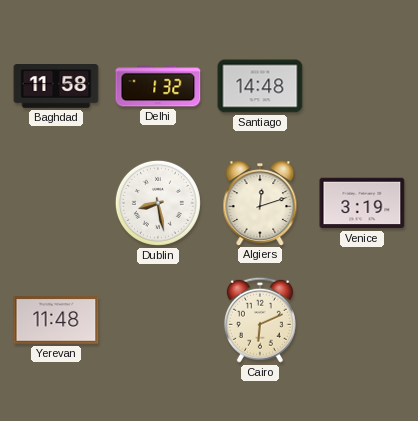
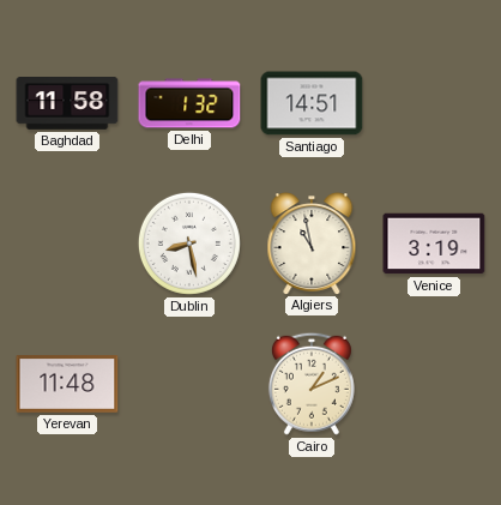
Santiago: 14:48 -> 14:51 (312, 103)
Algiers: 12:12 -> 10:58 (312, 244)
Cairo: 6:11 -> 1:11 (312, 384)
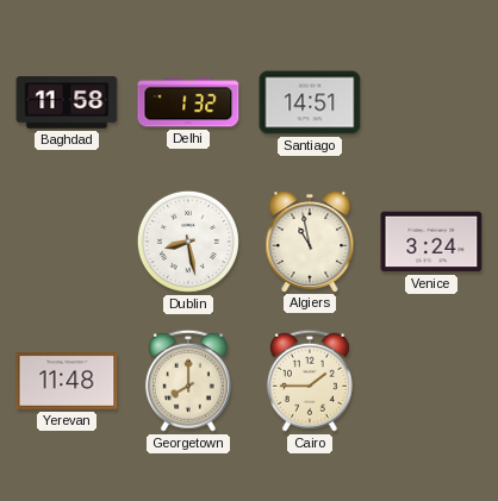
Venice: 3:19 -> 3:24 (431, 242)
Georgetown: none -> 8:00 (188, 381)
Cairo: 1:11 -> 1:45 (310, 381)
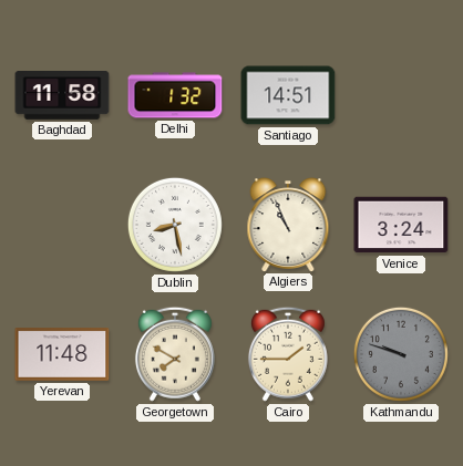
Algiers: 10:58 -> 10:56 (288, 225)
Georgetown: 8:00 -> 7:50 (175, 354)
Kathmandu: none -> 9:48 (401, 354)
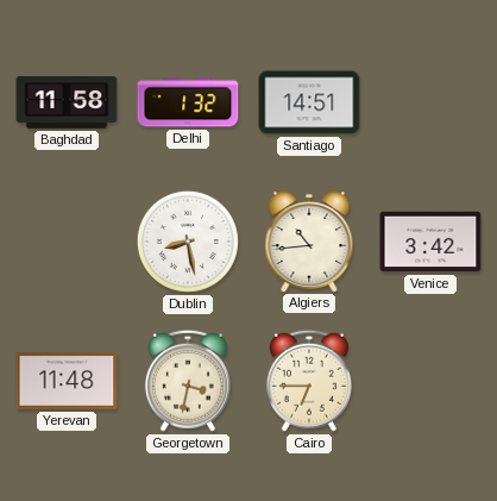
Algiers: 10:56 -> 10:44 (309, 242)
Venice: 3:24 -> 3:42 (430, 242)
Georgetown: 7:50 -> 3:32 (188, 381)
Cairo: 1:45 -> 6:45 (309, 381)
Kathmandu: 9:48 -> none (401, 354)
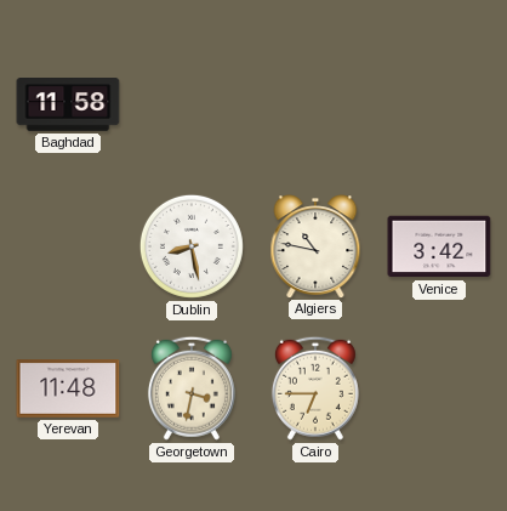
Delhi: 1:32 -> none (188, 102)
Santiago: 14:51 -> none (309, 102)
Algiers: 10:44 -> 10:47 (315, 246)
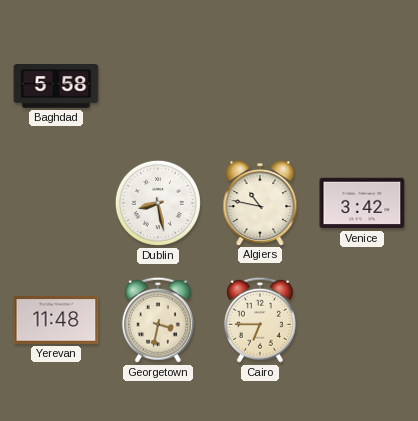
Baghdad: 11:58 -> 5:58 (56, 86)
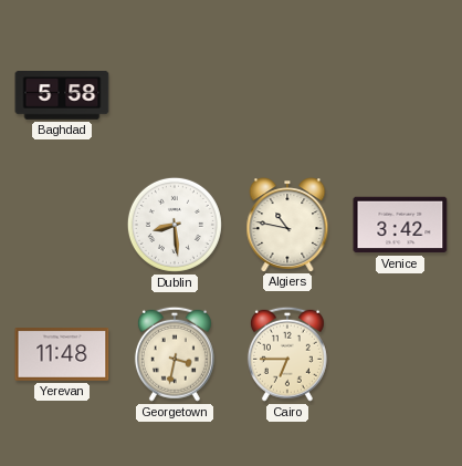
Dublin: 8:28 -> 8:29 (175, 225)
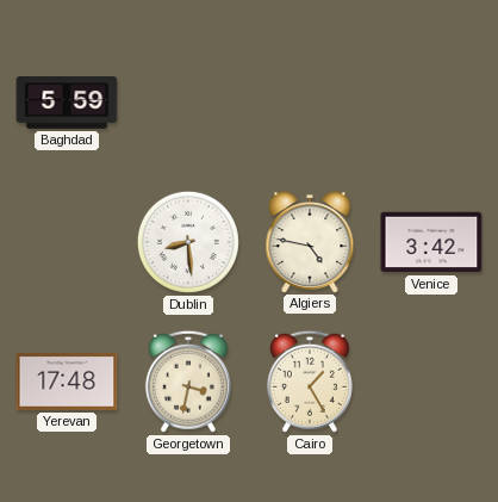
Baghdad: 5:58 -> 5:59 (67, 103)
Algiers: 10:47 -> 4:47 (310, 242)
Yerevan: 11:48 -> 17:48 (67, 382)
Cairo: 6:45 -> 1:25 (310, 382)
